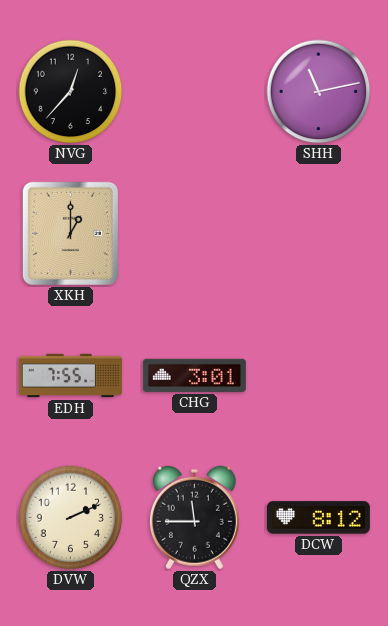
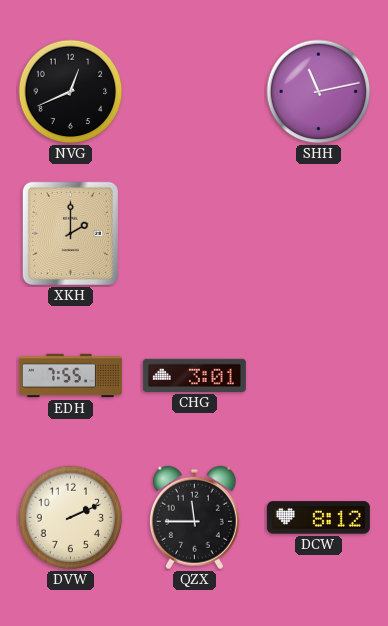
NVG: 12:37 -> 12:41 (71, 92)
XKH: 1:00 -> 2:00 (70, 233)
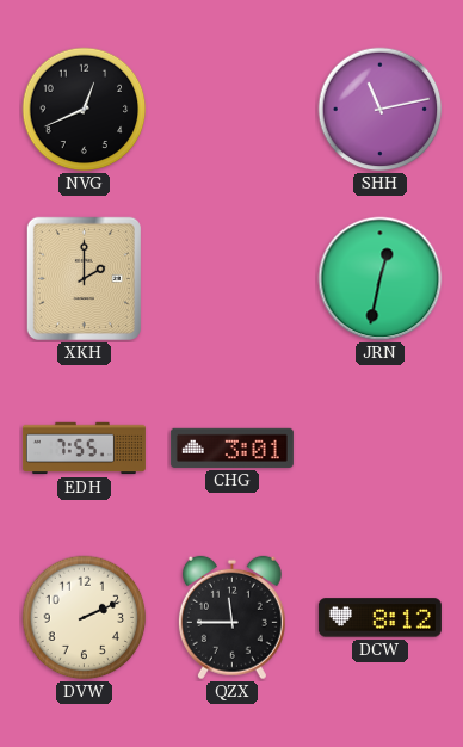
JRN: none -> 12:32 (381, 279)
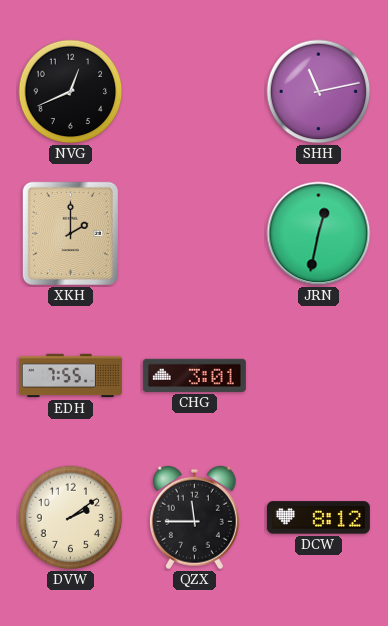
DVW: 2:11 -> 2:09 (71, 518)
